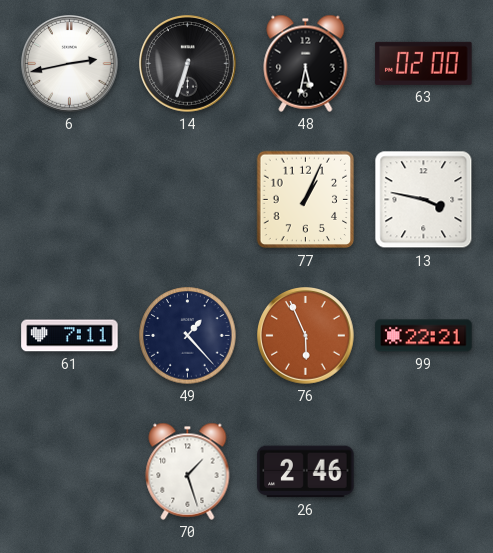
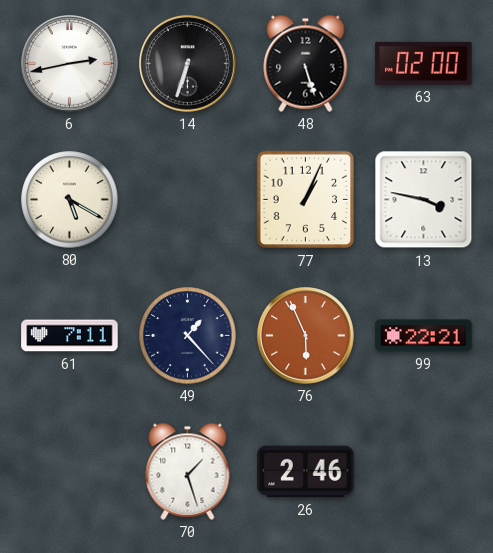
48: 5:32 -> 5:27 (306, 63)
80: none -> 5:20 (70, 200)
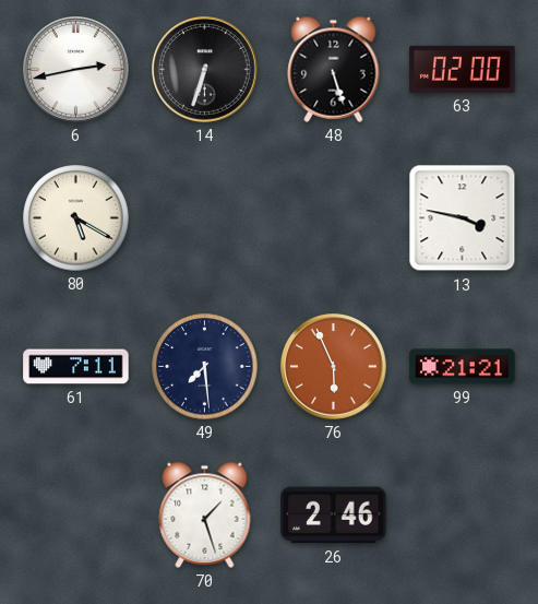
77: 1:04 -> none (306, 200)
49: 1:23 -> 7:29 (205, 367)
99: 22:21 -> 21:21 (463, 367)
